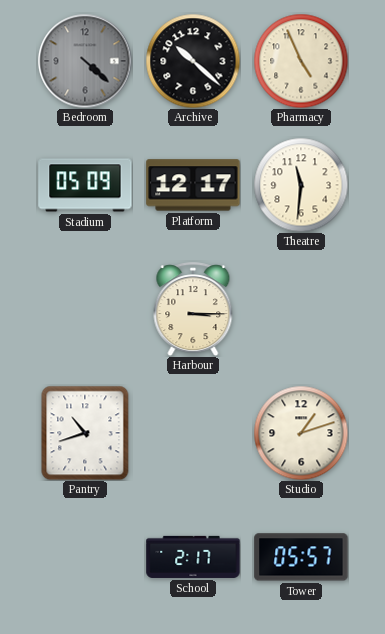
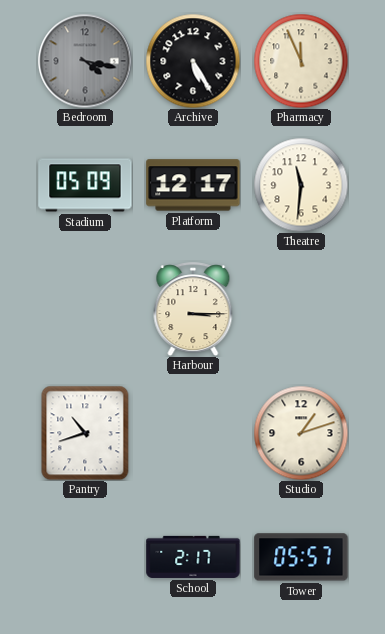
Bedroom: 4:22 -> 4:17 (85, 61)
Archive: 10:22 -> 5:25 (193, 61)
Pharmacy: 4:56 -> 11:56 (301, 61)
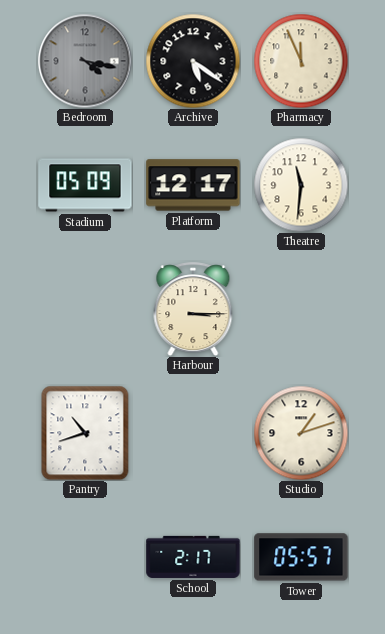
Archive: 5:25 -> 5:21 (193, 61)
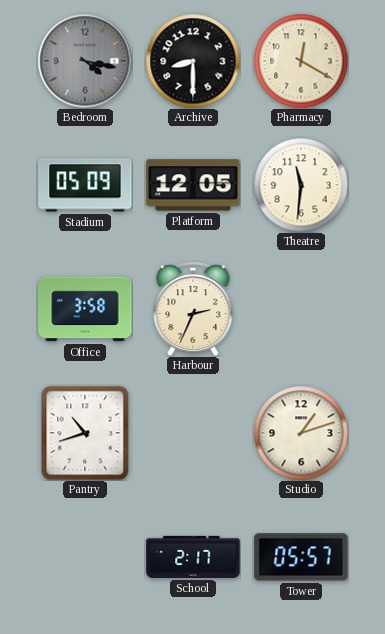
Archive: 5:21 -> 8:30 (193, 61)
Pharmacy: 11:56 -> 12:20 (301, 61)
Platform: 12:17 -> 12:05 (193, 185)
Office: none -> 3:58 (85, 309)
Harbour: 3:15 -> 2:34 (193, 309)
